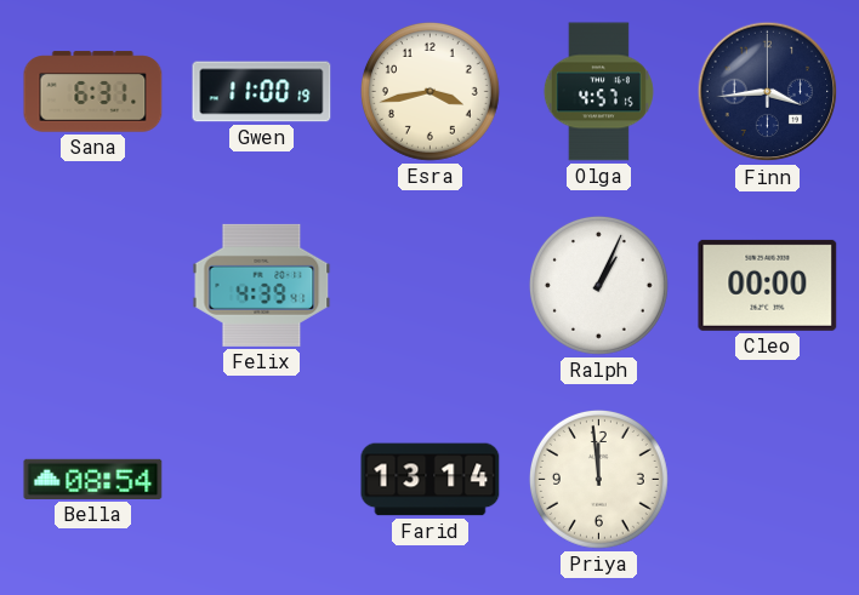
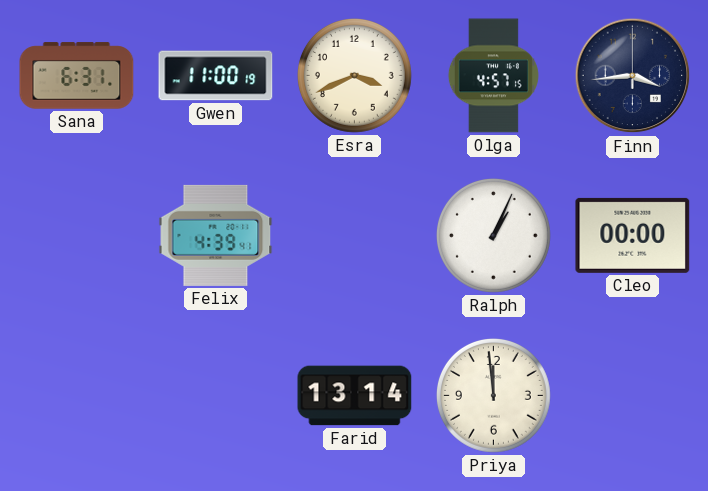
Esra: 3:43 -> 3:41 (354, 75)
Bella: 08:54 -> none (93, 479)
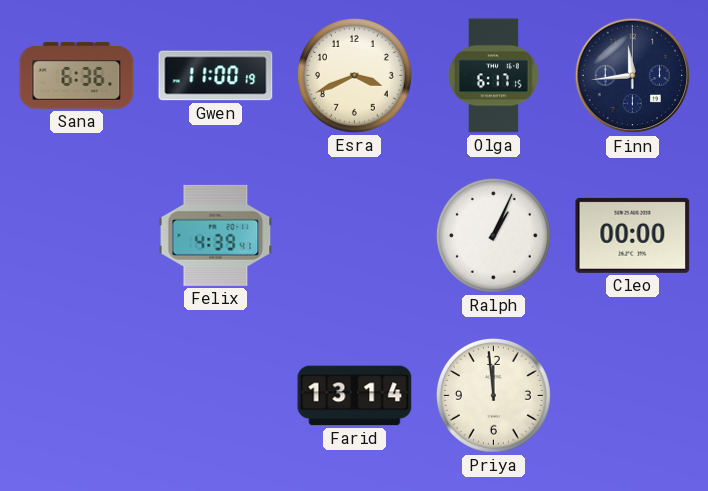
Sana: 6:31 -> 6:36 (77, 76)
Olga: 4:57 -> 6:17 (493, 76)
Finn: 3:44 -> 11:44 (633, 76)
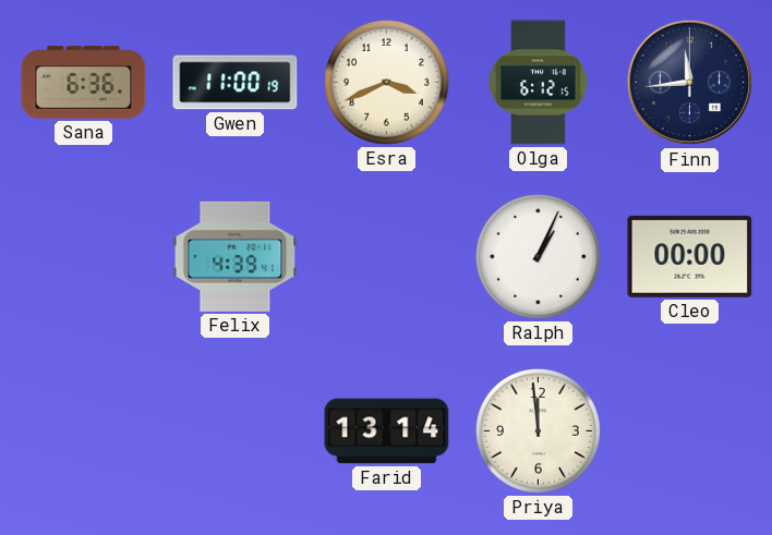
Olga: 6:17 -> 6:12 (538, 83)
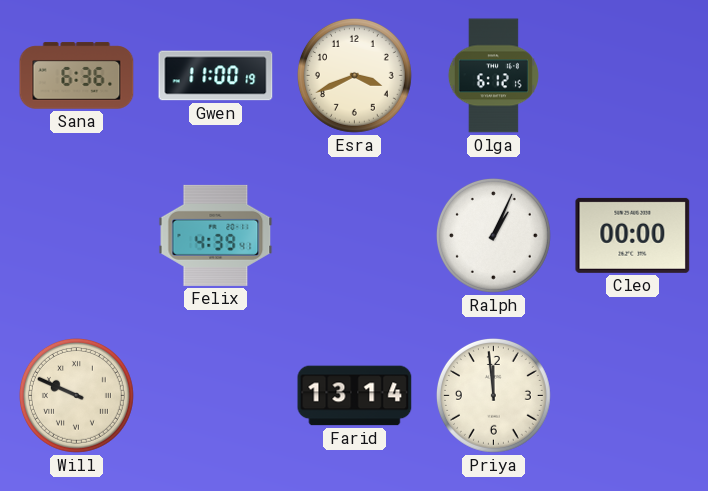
Finn: 11:44 -> none (690, 83)
Will: none -> 9:49 (76, 395)
